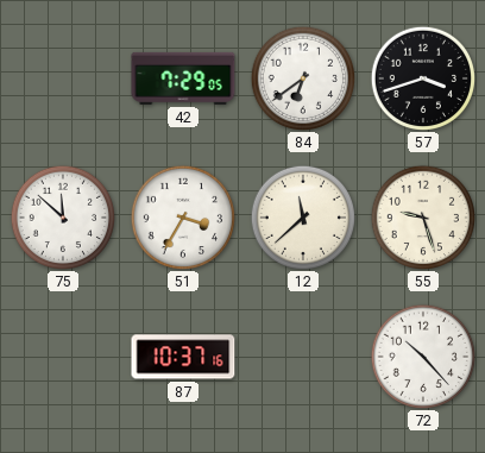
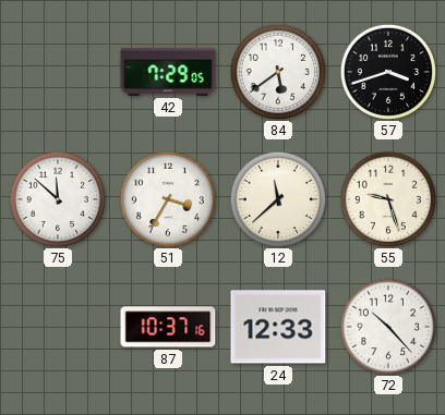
84: 6:39 -> 5:39 (277, 71)
24: none -> 12:33 (278, 327)
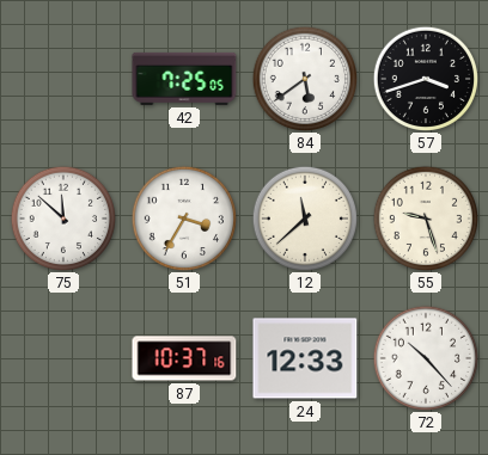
42: 7:29 -> 7:25 (184, 79)
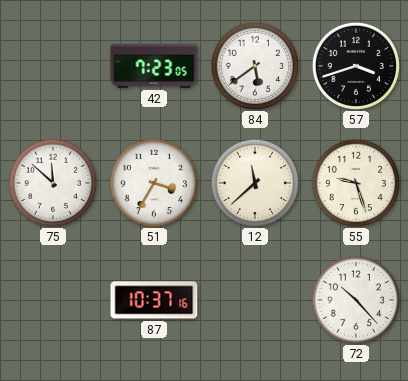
42: 7:25 -> 7:23 (154, 66)
24: 12:33 -> none (305, 358)
